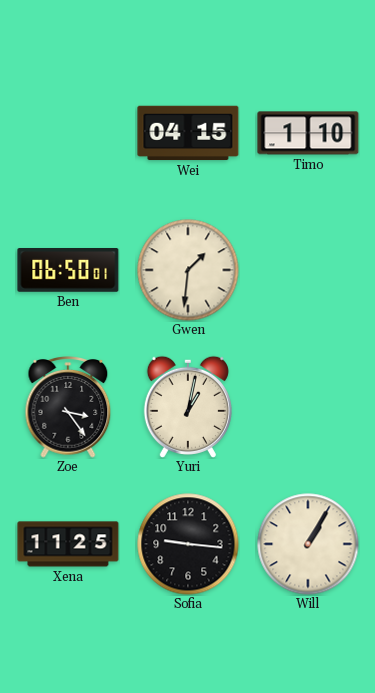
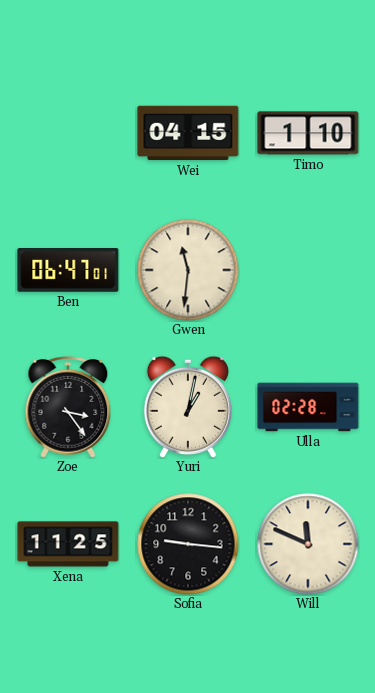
Ben: 06:50 -> 06:47 (68, 271)
Gwen: 1:31 -> 11:31 (188, 270)
Ulla: none -> 02:28 (308, 407)
Will: 1:05 -> 11:49 (308, 544)
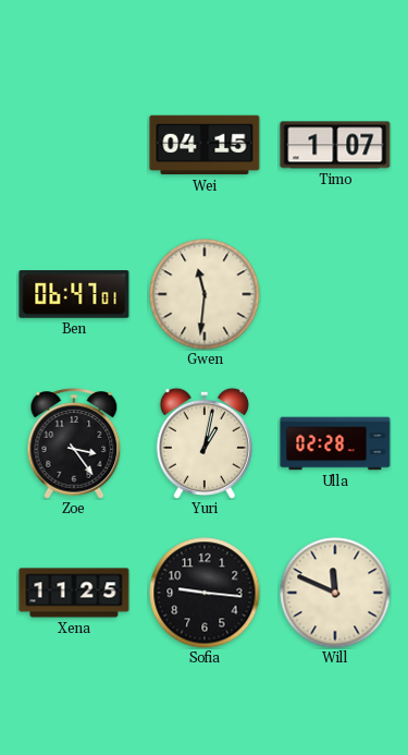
Timo: 1:10 -> 1:07 (335, 145)
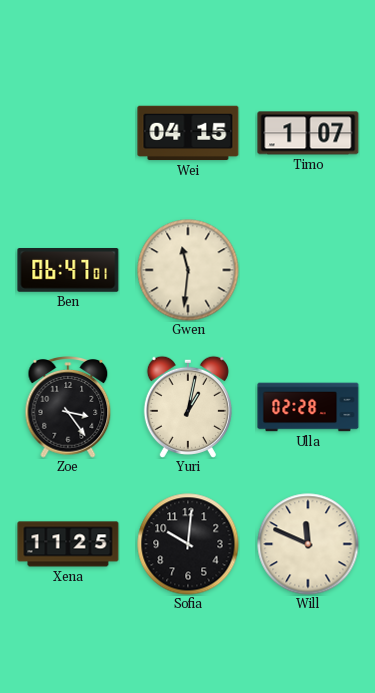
Sofia: 9:16 -> 10:01 (188, 544)
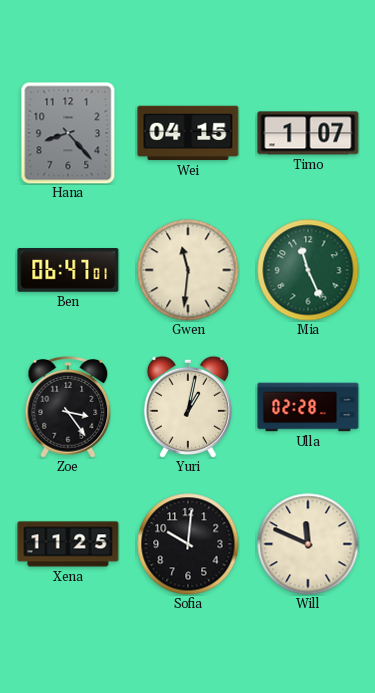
Hana: none -> 8:23 (68, 133)
Mia: none -> 11:26 (308, 270)
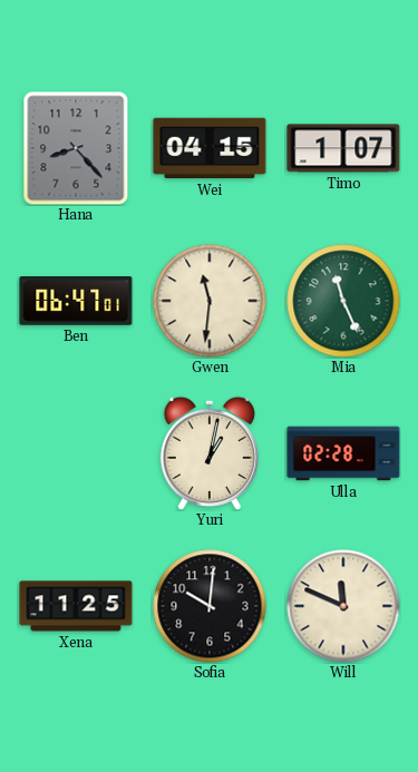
Zoe: 3:24 -> none (68, 408)
